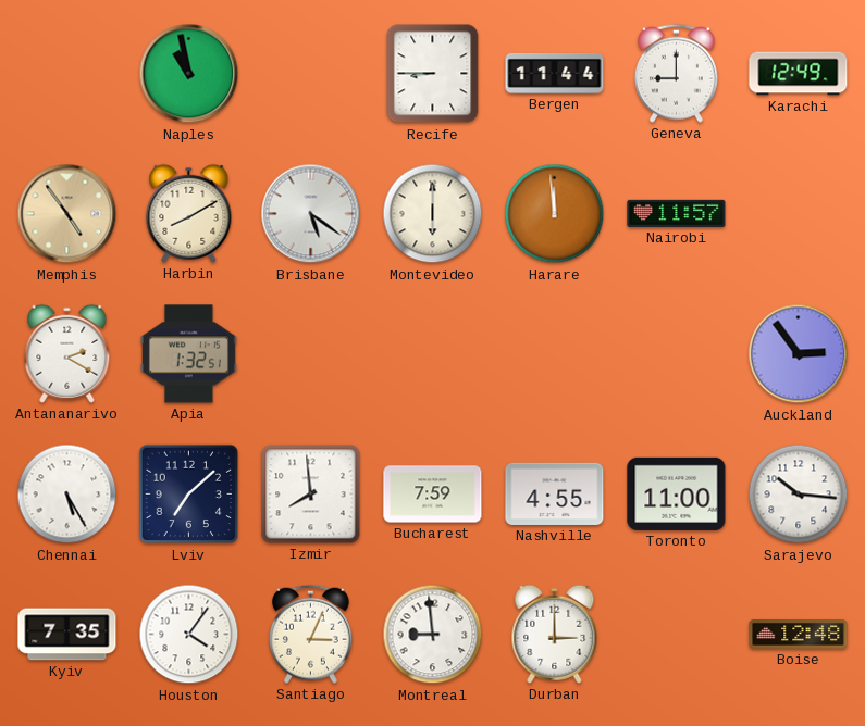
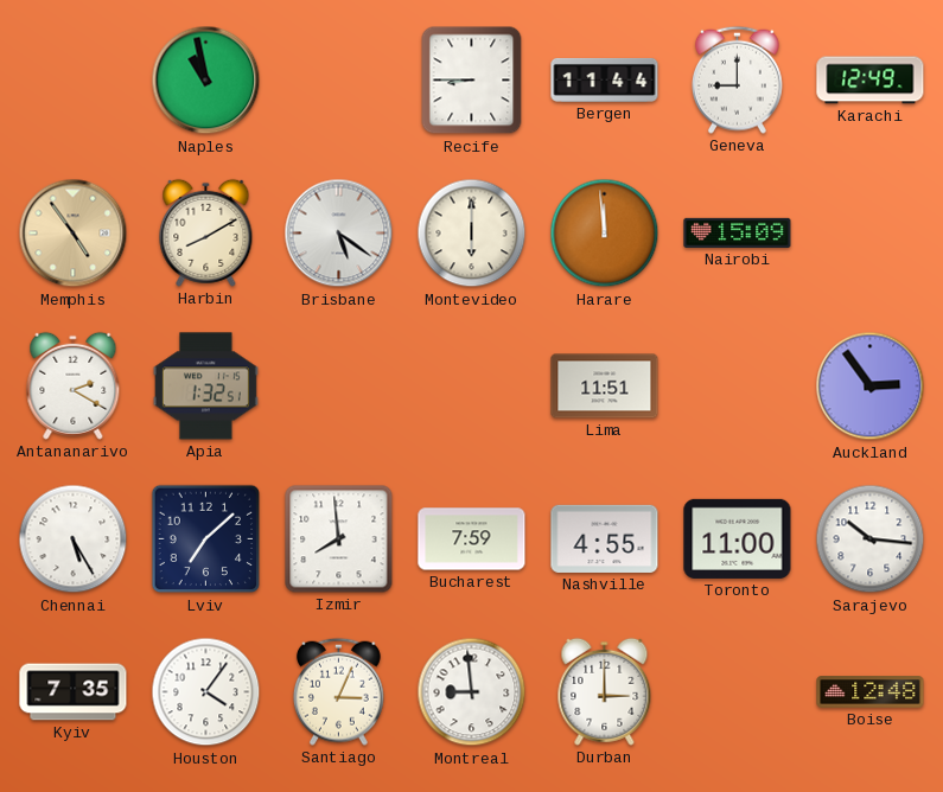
Nairobi: 11:57 -> 15:09 (738, 232)
Lima: none -> 11:51 (605, 387)
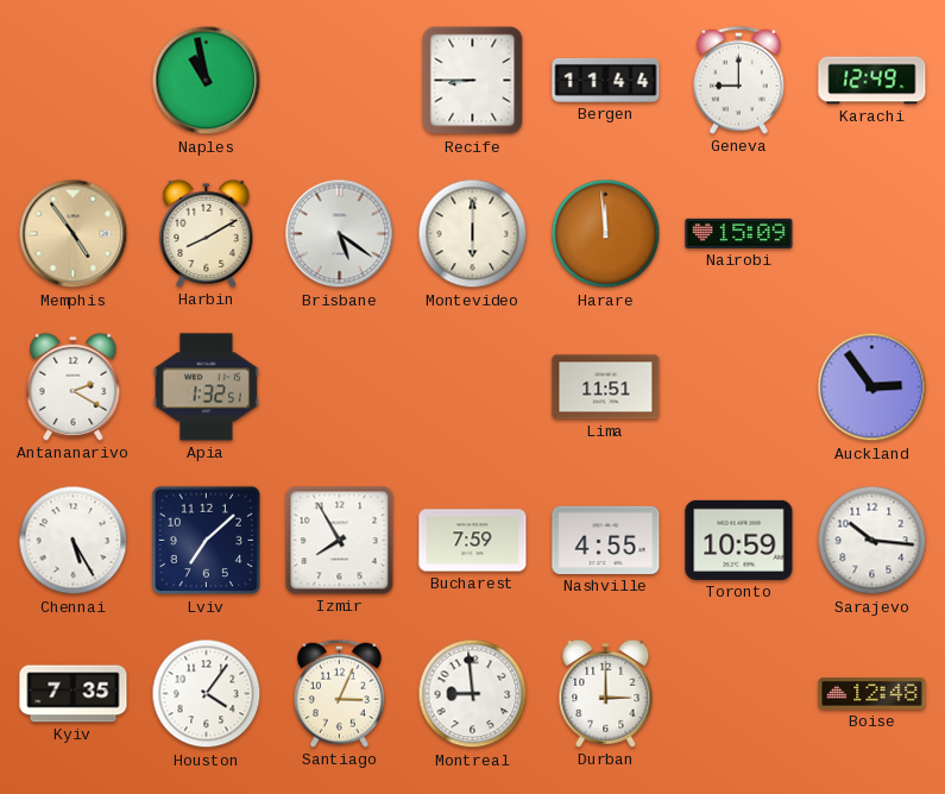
Izmir: 7:59 -> 7:55 (340, 541)
Toronto: 11:00 -> 10:59 (739, 540)
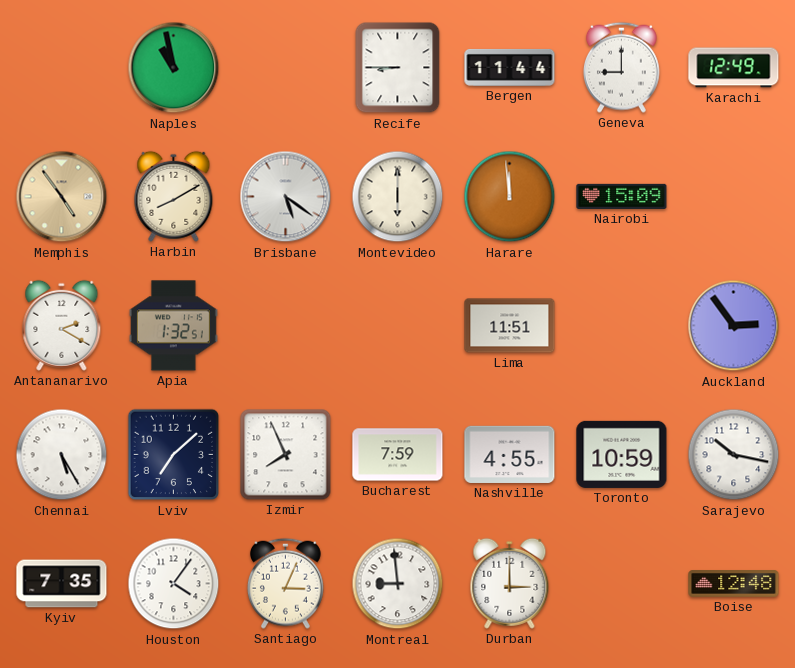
Izmir: 7:55 -> 7:56 (286, 455)
Sarajevo: 10:16 -> 10:17 (734, 455)
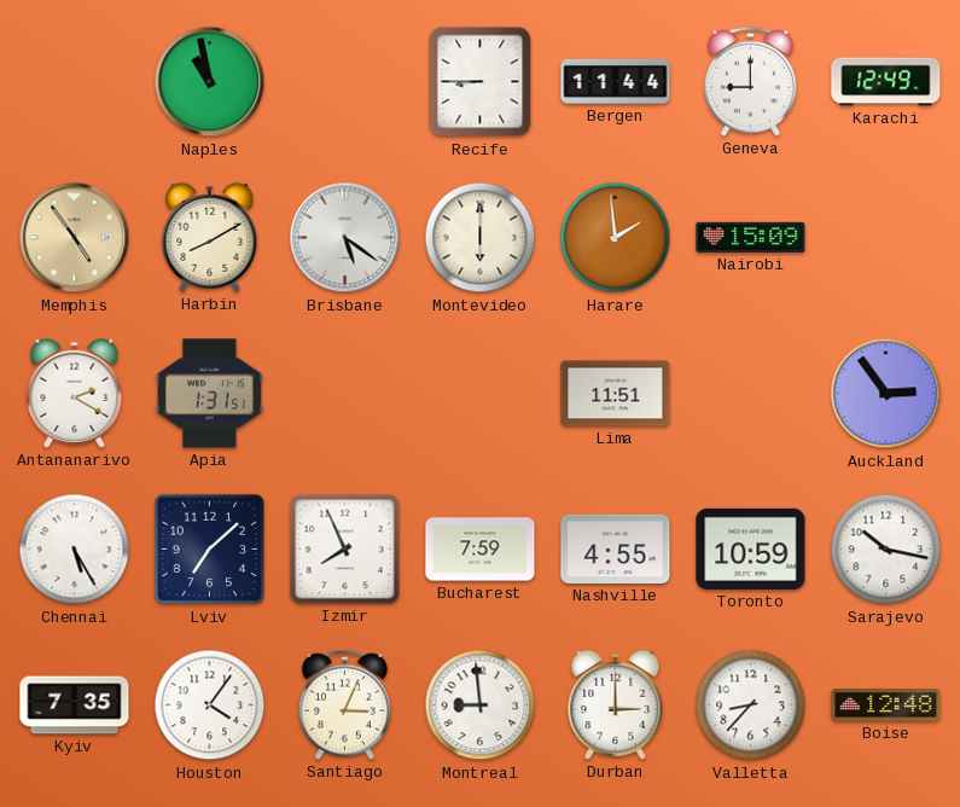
Harare: 11:59 -> 1:59 (616, 238)
Apia: 1:32 -> 1:31 (209, 394)
Valletta: none -> 8:37 (751, 706)
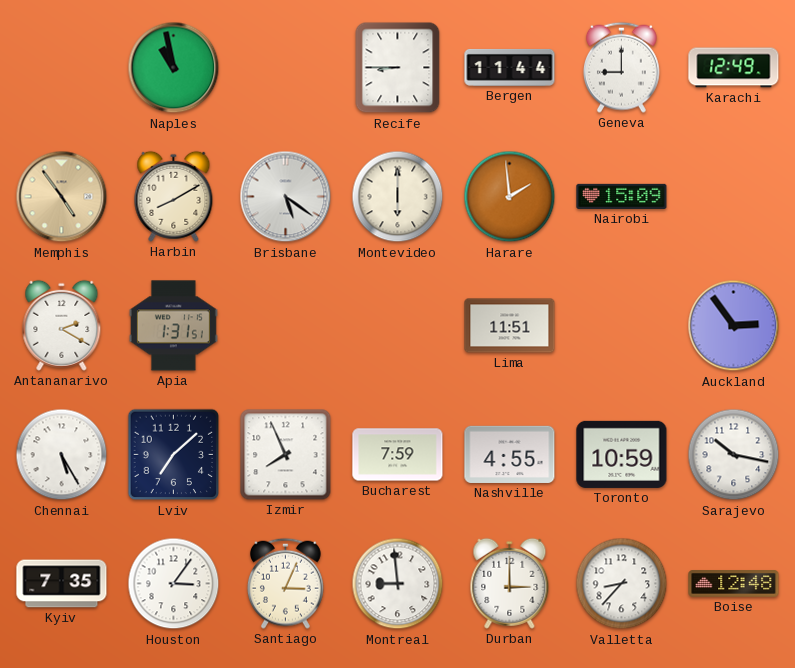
Houston: 4:06 -> 3:06 (174, 584)
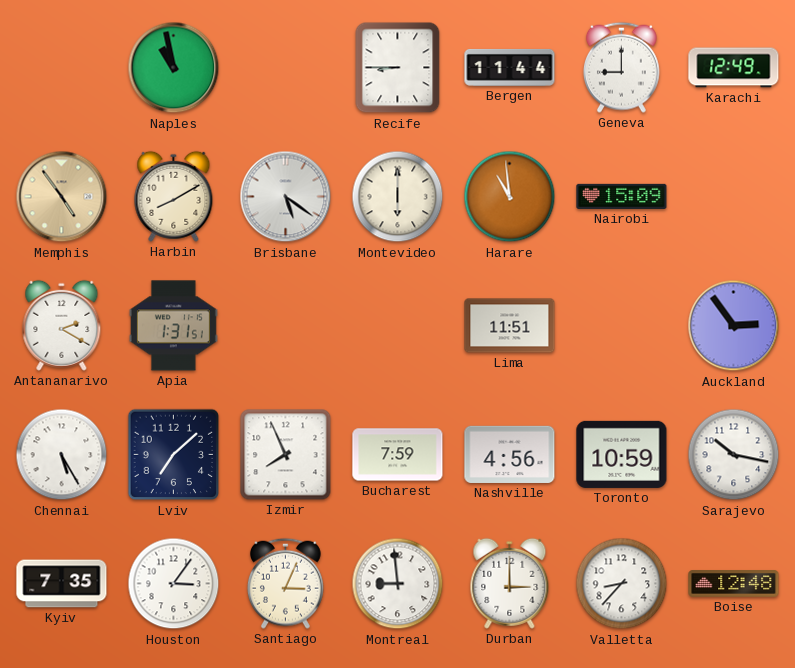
Harare: 1:59 -> 10:59 (510, 197)
Nashville: 4:55 -> 4:56 (510, 454)
